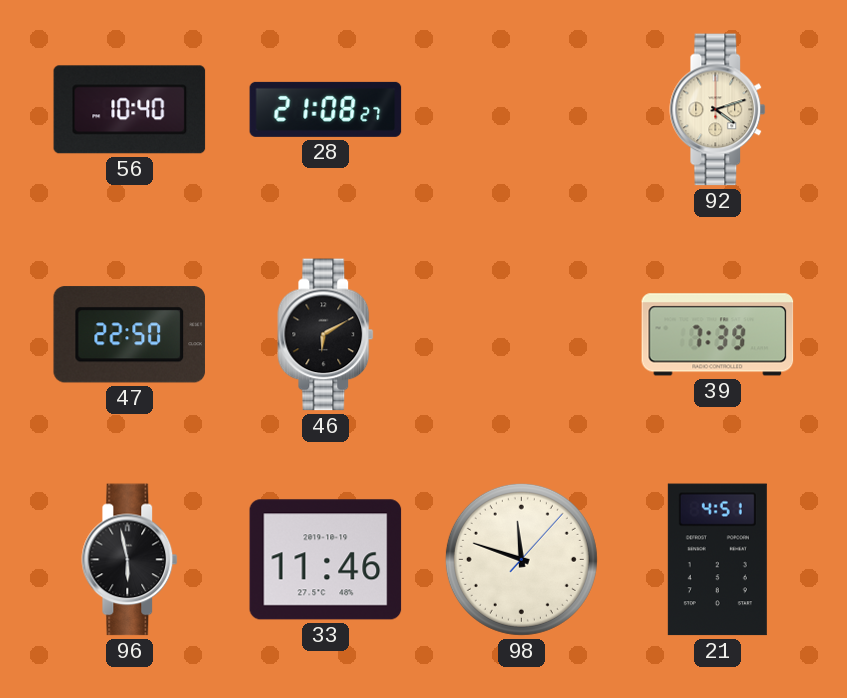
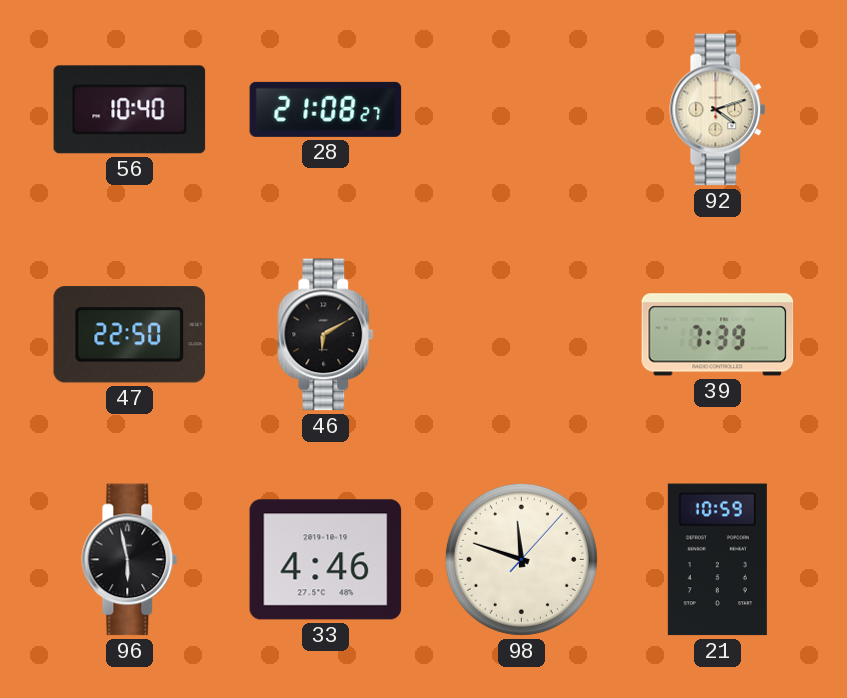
33: 11:46 -> 4:46 (326, 560)
21: 4:51 -> 10:59 (717, 560)
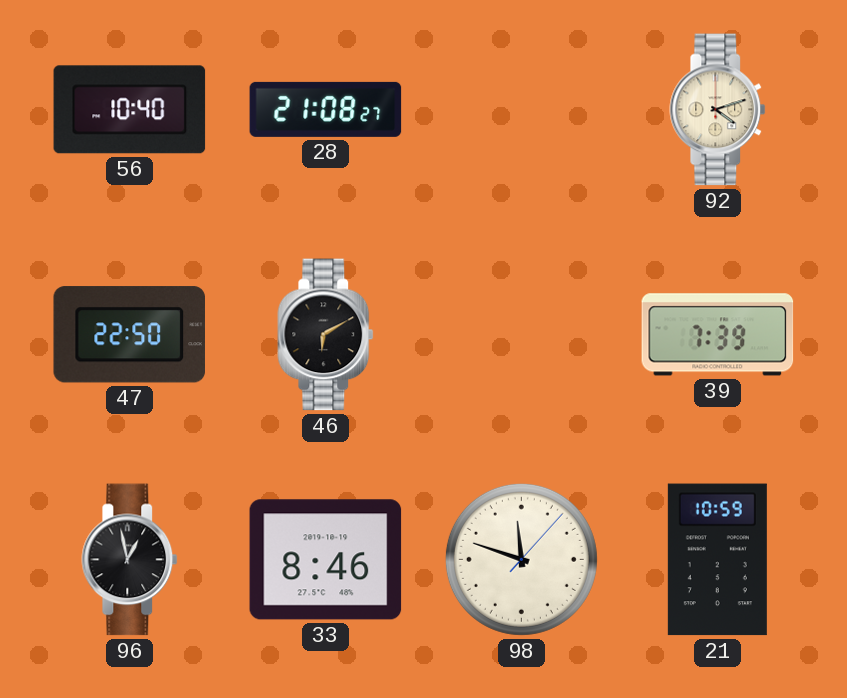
96: 5:58 -> 12:58 (130, 560)
33: 4:46 -> 8:46 (326, 560)
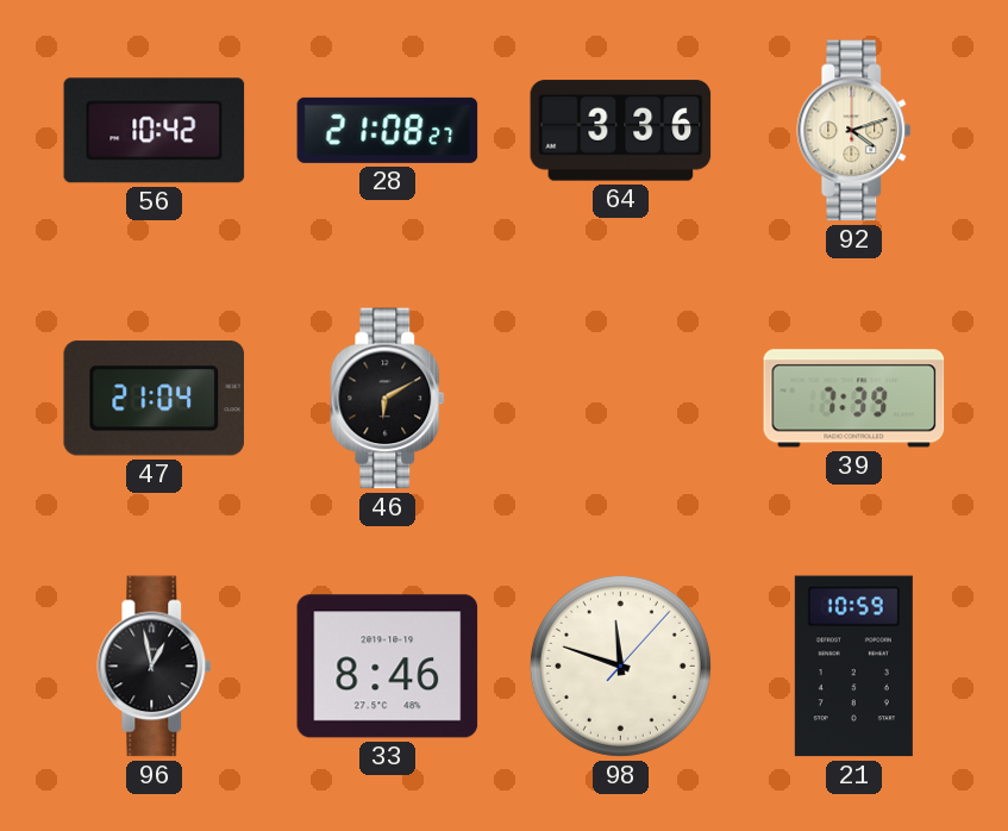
56: 10:40 -> 10:42 (155, 131)
64: none -> 3:36 (621, 131)
47: 22:50 -> 21:04 (154, 399)
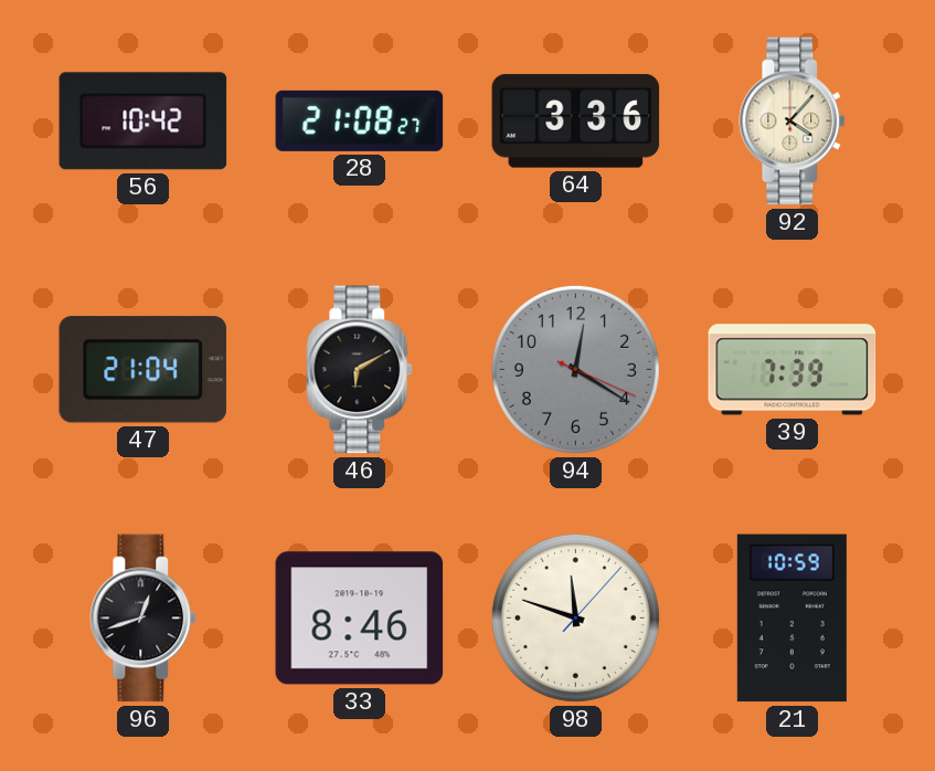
92: 4:12 -> 4:07 (793, 122)
94: none -> 12:20 (575, 369)
96: 12:58 -> 12:42 (144, 619)
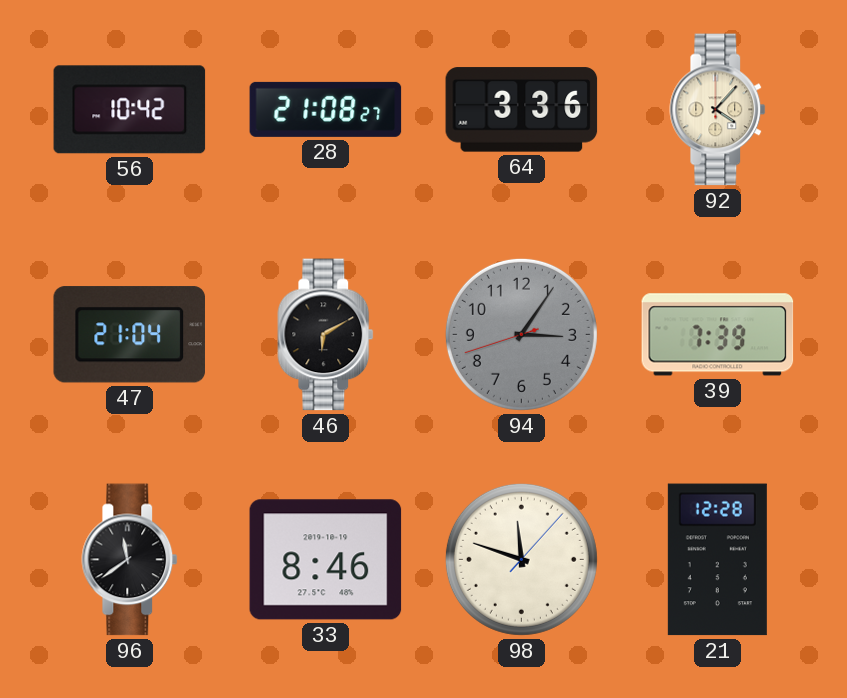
94: 12:20 -> 3:05 (521, 334)
96: 12:42 -> 11:39 (130, 560)
21: 10:59 -> 12:28 (717, 560)
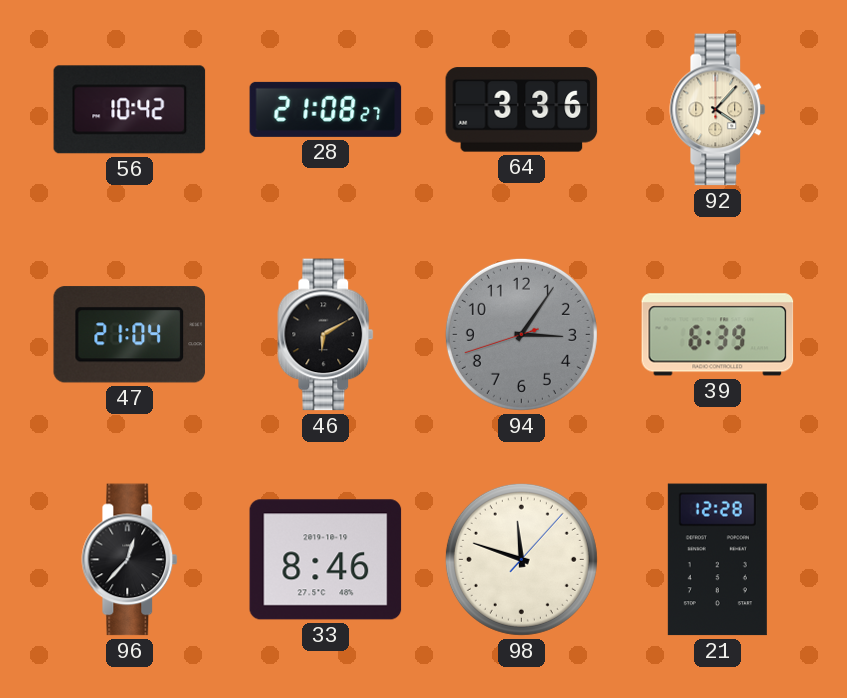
39: 7:39 -> 6:39 (718, 335)
96: 11:39 -> 12:37 (130, 560)
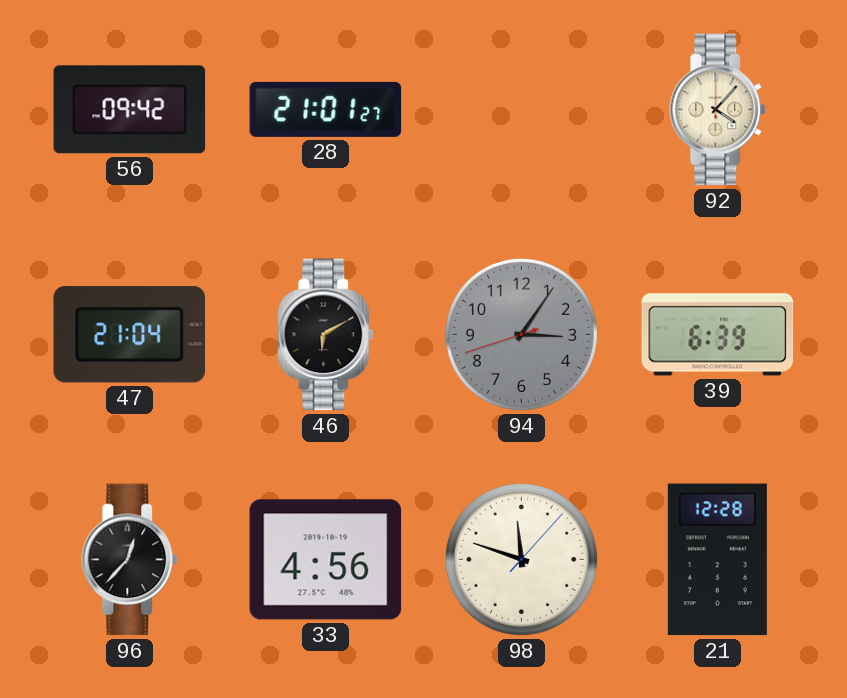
56: 10:42 -> 09:42 (130, 110)
28: 21:08 -> 21:01 (326, 109)
64: 3:36 -> none (522, 110)
33: 8:46 -> 4:56 (326, 560)
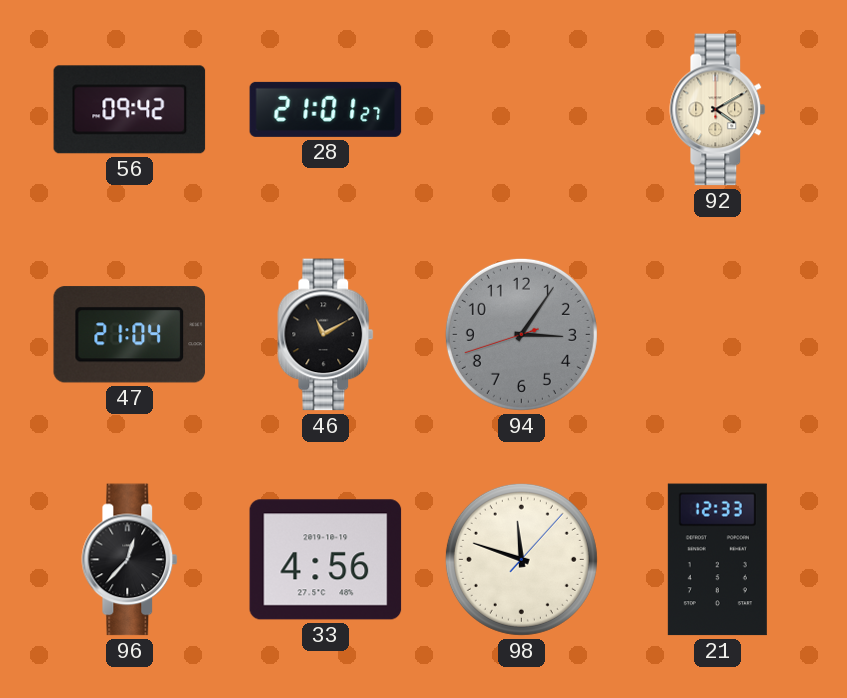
92: 4:07 -> 4:10 (718, 110)
46: 6:10 -> 11:10 (326, 335)
39: 6:39 -> none (718, 335)
21: 12:28 -> 12:33 (717, 560)
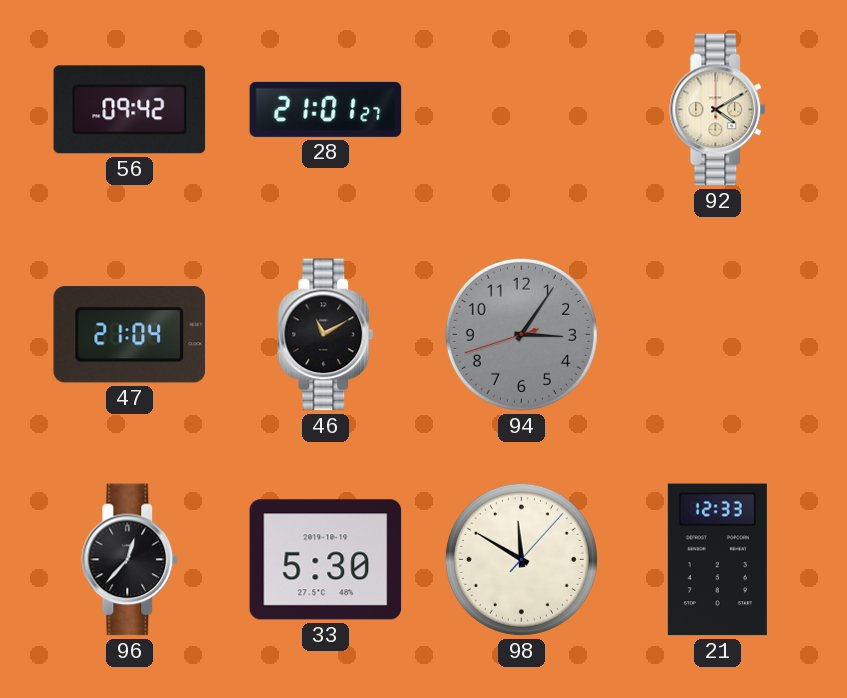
33: 4:56 -> 5:30 (326, 560)
98: 11:48 -> 11:50 (521, 559)
